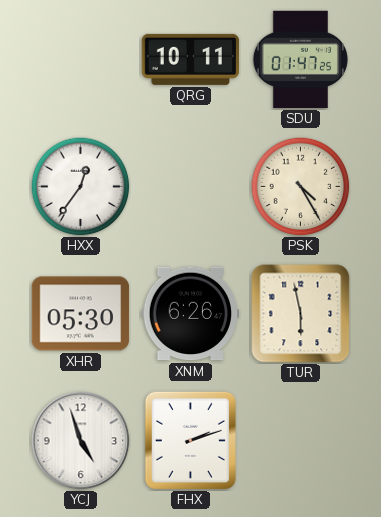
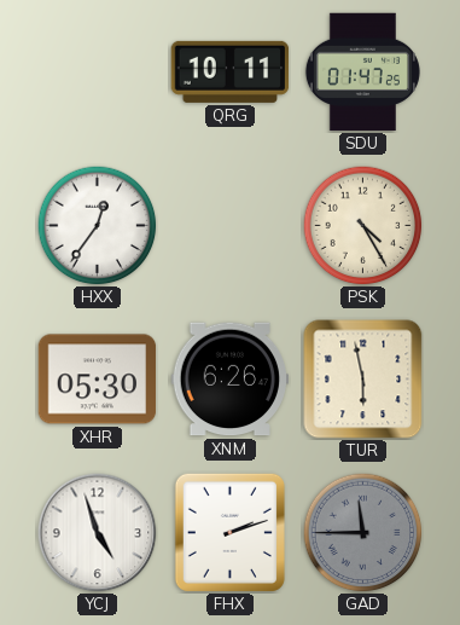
GAD: none -> 11:45 (363, 533)
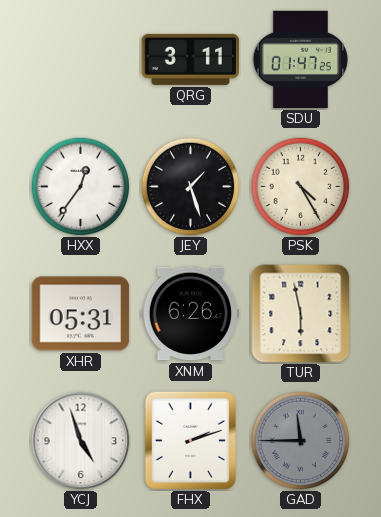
QRG: 10:11 -> 3:11 (191, 59)
JEY: none -> 1:27 (191, 187)
XHR: 05:30 -> 05:31 (81, 314)
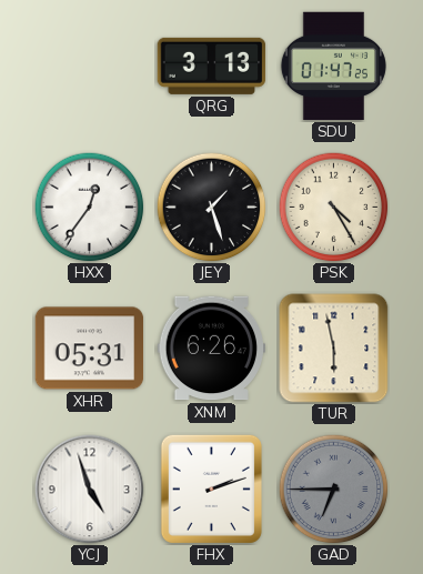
QRG: 3:11 -> 3:13 (212, 66)
GAD: 11:45 -> 6:45 (334, 490)
